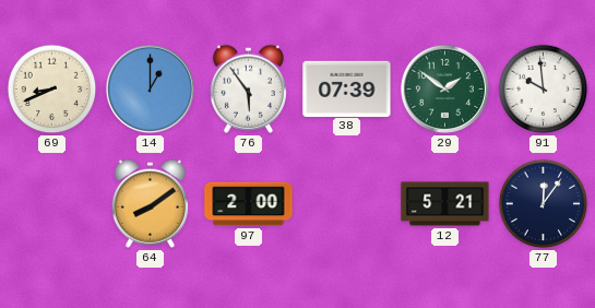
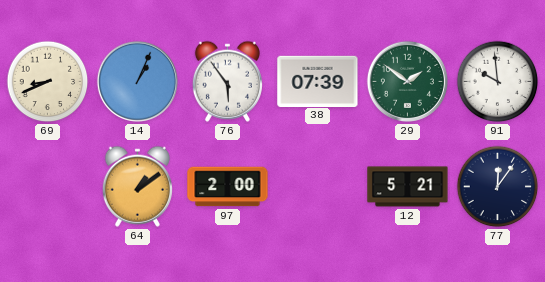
14: 1:00 -> 1:04 (137, 81)
64: 8:09 -> 1:09 (137, 186)
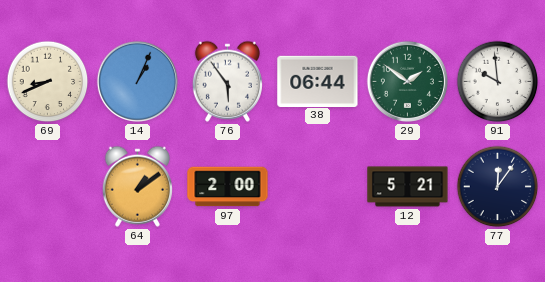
38: 07:39 -> 06:44 (318, 81)
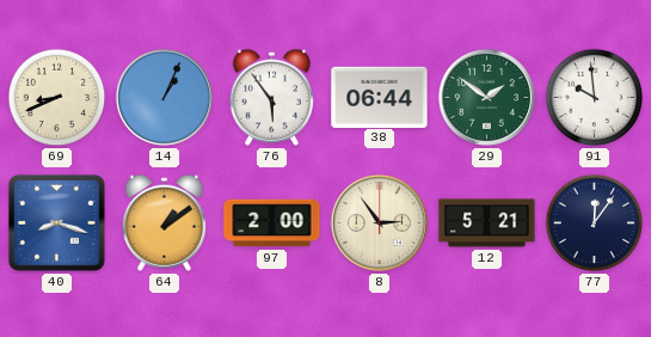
40: none -> 8:18 (56, 222)
8: none -> 2:54 (379, 222)
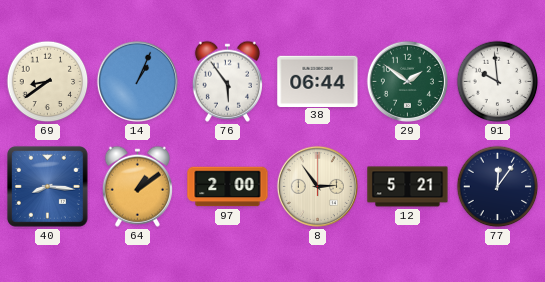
69: 8:41 -> 8:39 (48, 82)
40: 8:18 -> 8:16 (47, 186)
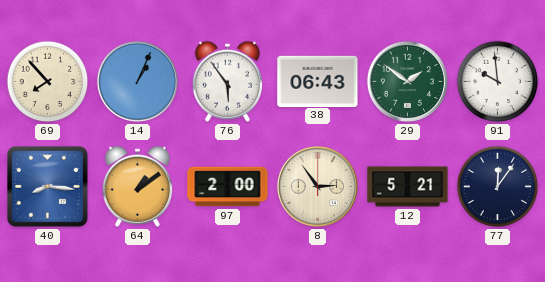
69: 8:39 -> 7:53 (48, 82)
38: 06:44 -> 06:43 (318, 81)
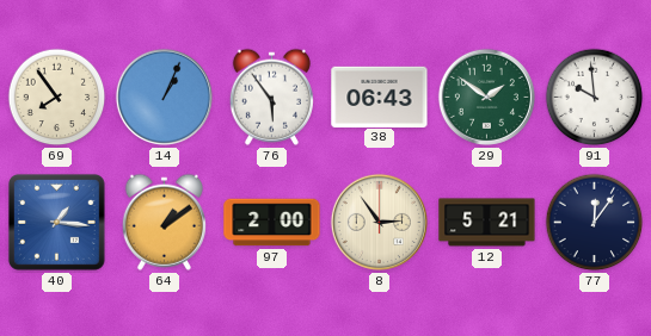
69: 7:53 -> 7:54 (57, 98)
40: 8:16 -> 1:16 (56, 222)
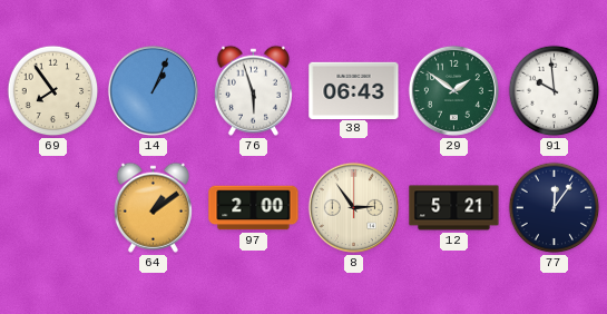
76: 5:54 -> 5:57 (253, 90)
40: 1:16 -> none (56, 222)
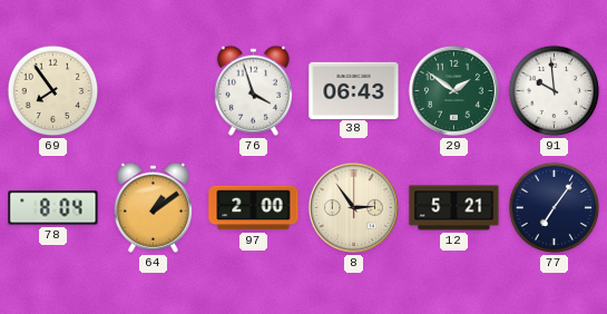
14: 1:04 -> none (153, 90)
76: 5:57 -> 3:57 (253, 90)
78: none -> 8:04 (53, 208)
77: 12:06 -> 7:06 (555, 208)
